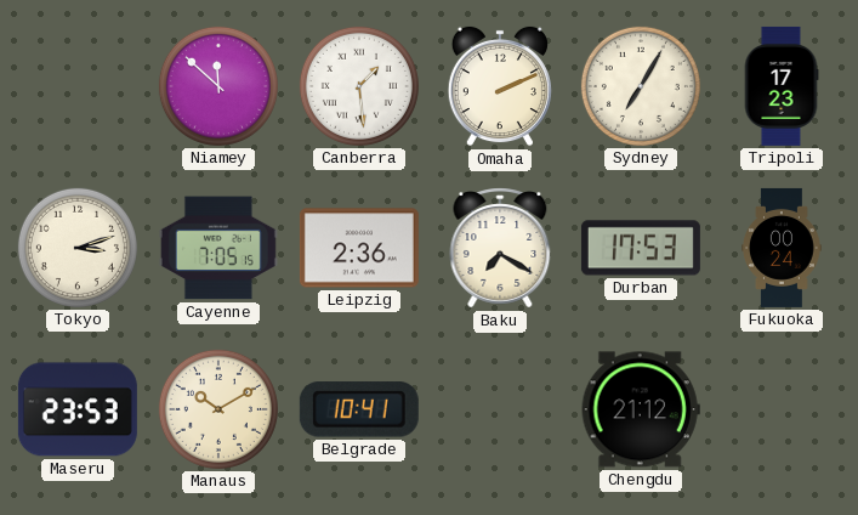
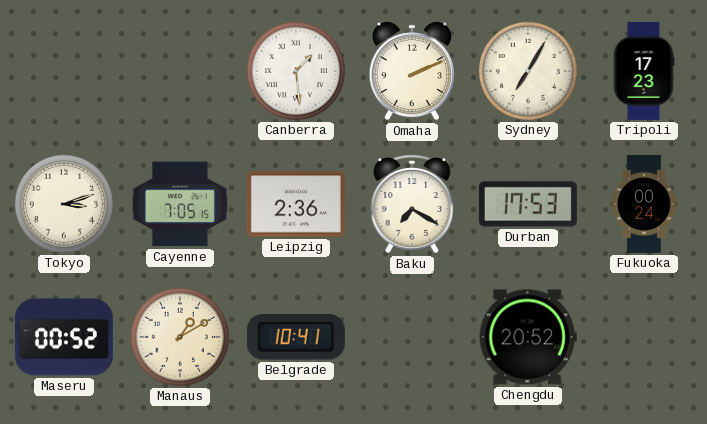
Niamey: 11:52 -> none (218, 86)
Maseru: 23:53 -> 00:52 (64, 337)
Manaus: 10:10 -> 1:10 (180, 337)
Chengdu: 21:12 -> 20:52 (528, 337)
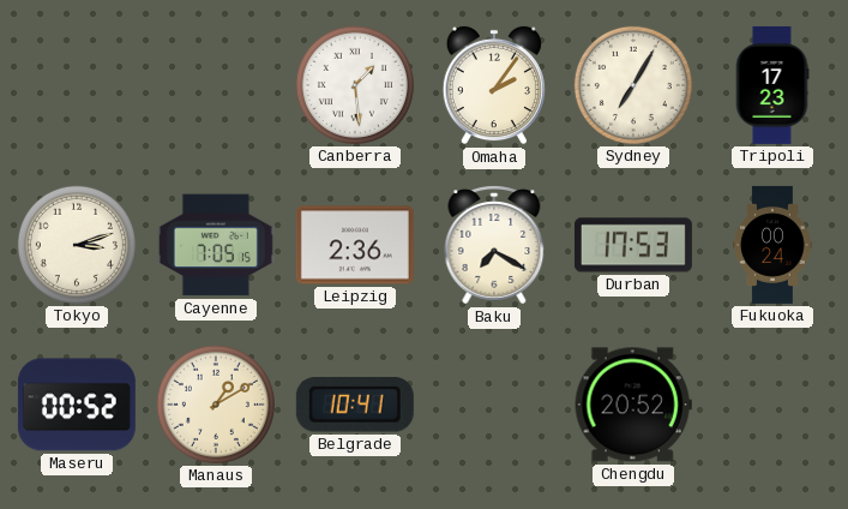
Omaha: 2:11 -> 2:06 (494, 85)
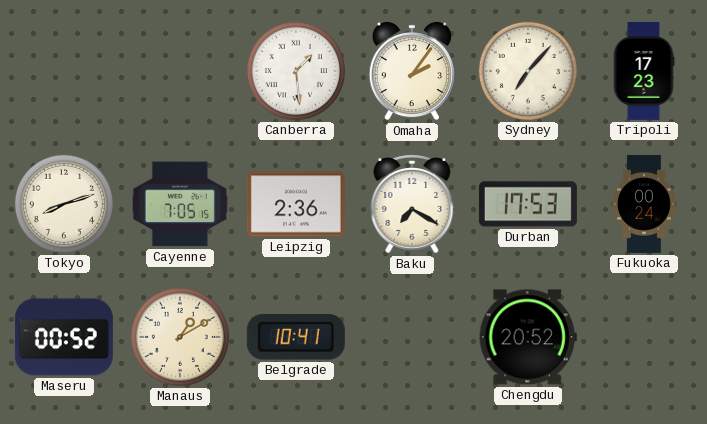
Sydney: 7:05 -> 7:07 (528, 71)
Tokyo: 3:12 -> 8:12 (64, 204)
